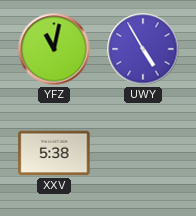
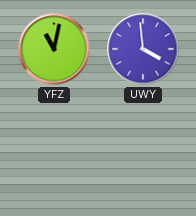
UWY: 4:55 -> 3:59 (143, 49)
XXV: 5:38 -> none (54, 153)
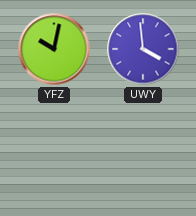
YFZ: 11:02 -> 10:02 (54, 49)
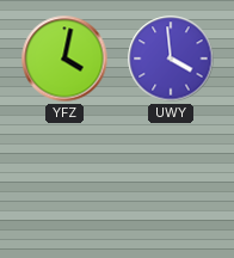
YFZ: 10:02 -> 4:02 (64, 59)
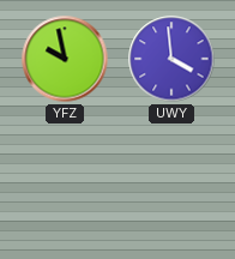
YFZ: 4:02 -> 9:58 (65, 59)
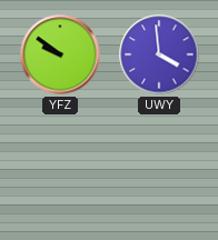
YFZ: 9:58 -> 9:51 (60, 54)
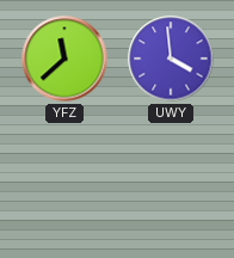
YFZ: 9:51 -> 11:38 (64, 59)
